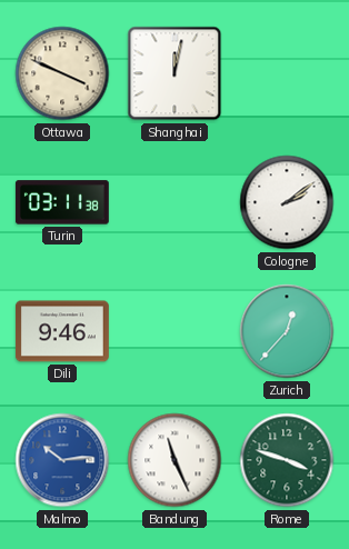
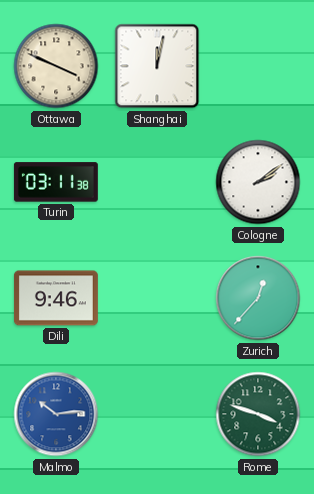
Bandung: 11:26 -> none (174, 460)
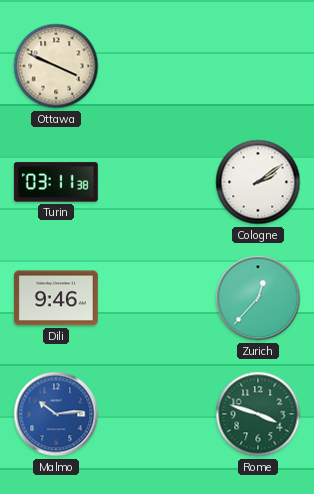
Shanghai: 12:02 -> none (157, 66)
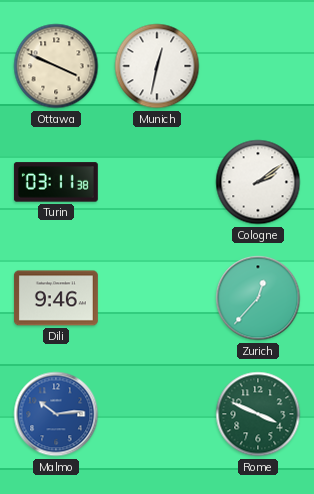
Munich: none -> 12:32 (157, 66)
Rome: 3:48 -> 3:49 (258, 414)
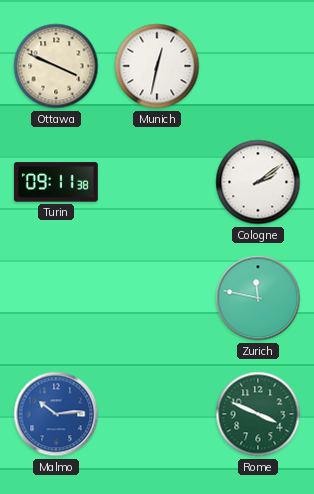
Turin: 03:11 -> 09:11 (56, 182)
Dili: 9:46 -> none (56, 298)
Zurich: 12:37 -> 11:47 (258, 298)
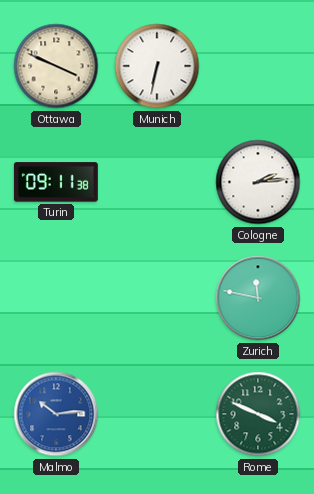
Munich: 12:32 -> 6:32 (157, 66)
Cologne: 2:09 -> 2:14 (258, 182)
